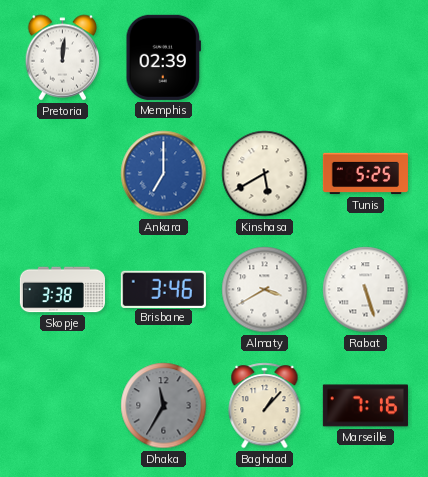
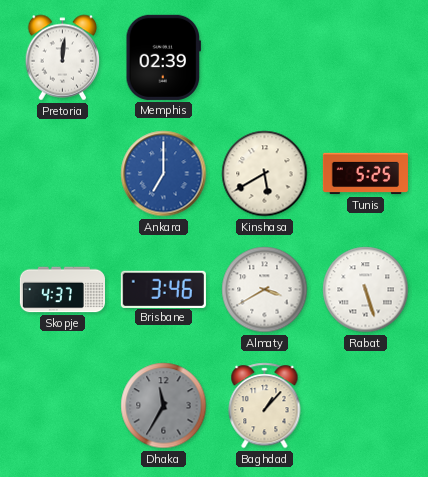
Skopje: 3:38 -> 4:37 (62, 290)
Marseille: 7:16 -> none (365, 406)
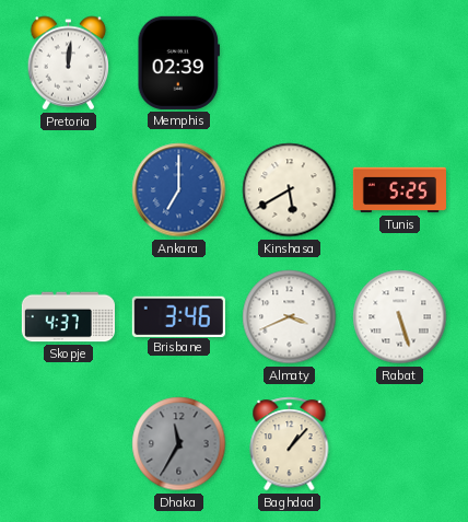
Almaty: 3:40 -> 3:41 (290, 317)
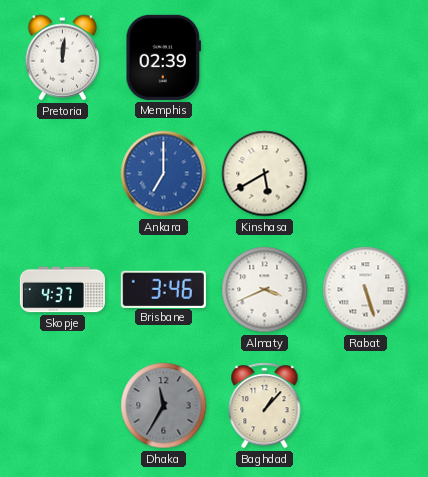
Tunis: 5:25 -> none (399, 190)
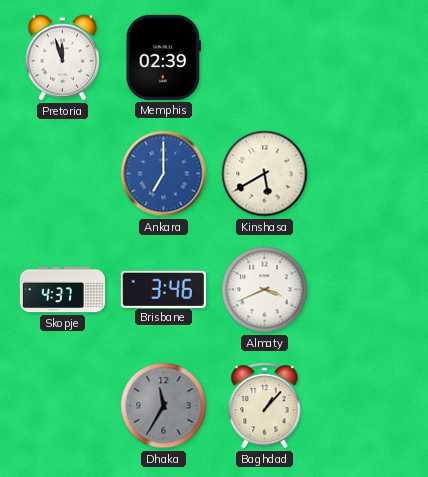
Pretoria: 12:01 -> 11:57 (63, 58)
Rabat: 5:27 -> none (366, 290)
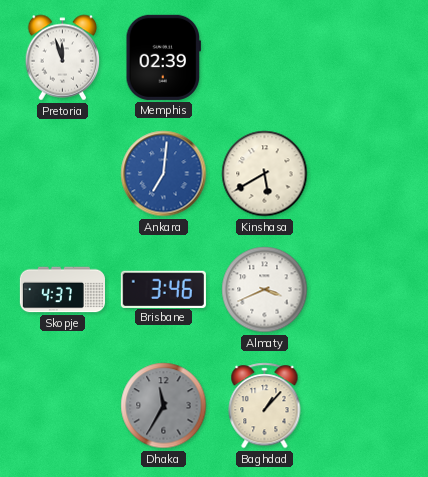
Ankara: 7:00 -> 7:01 (164, 174)
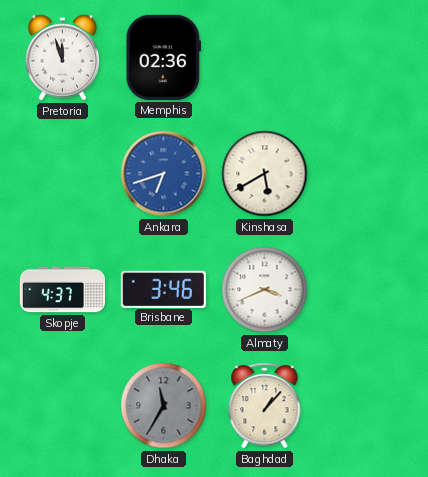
Memphis: 02:39 -> 02:36 (163, 57)
Ankara: 7:01 -> 6:42 (164, 174)
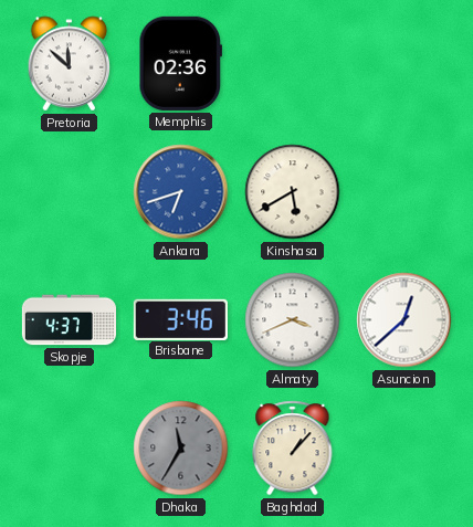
Pretoria: 11:57 -> 11:52 (70, 64)
Asuncion: none -> 12:38 (404, 320)
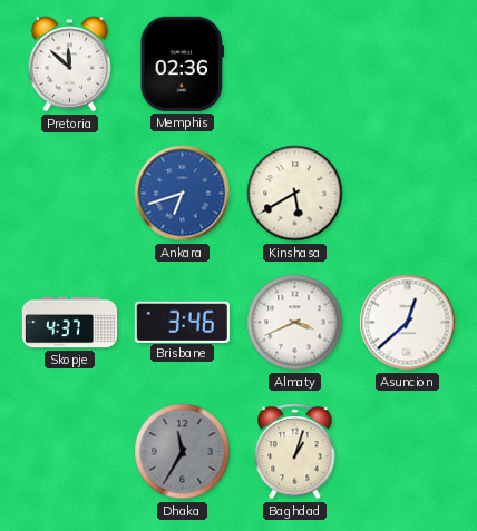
Baghdad: 1:07 -> 1:03 (295, 452)
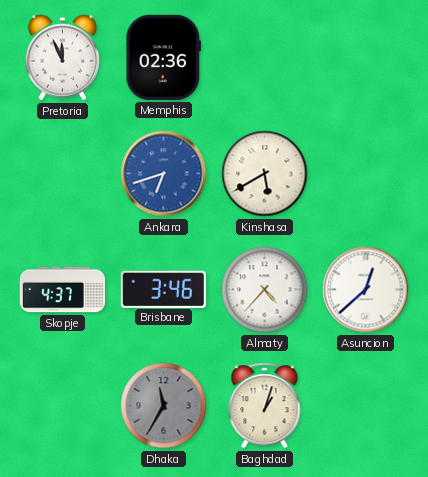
Pretoria: 11:52 -> 11:56 (63, 58)
Almaty: 3:41 -> 4:37 (265, 290)
